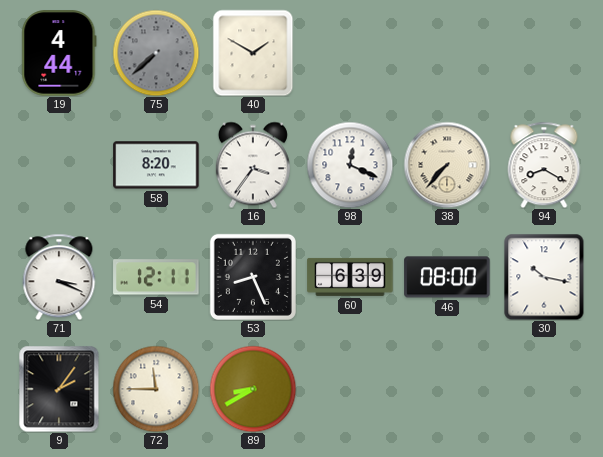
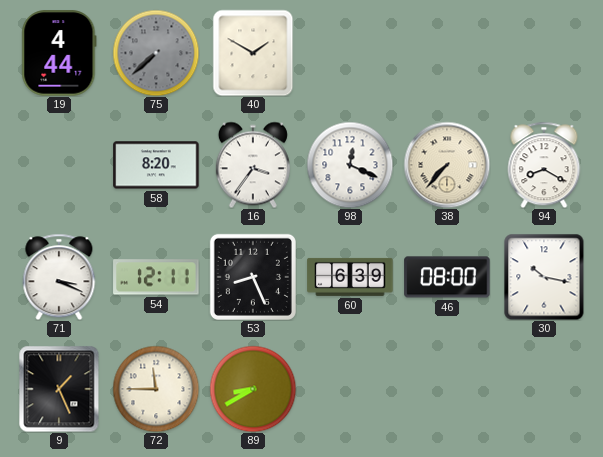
9: 2:06 -> 1:26 (59, 389)
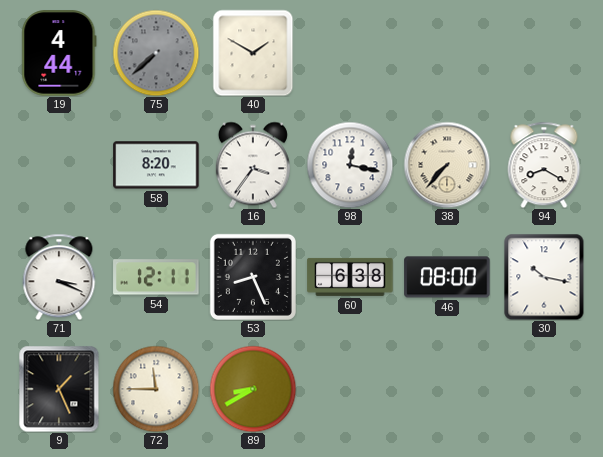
98: 12:19 -> 12:17 (350, 165)
60: 6:39 -> 6:38 (350, 277)
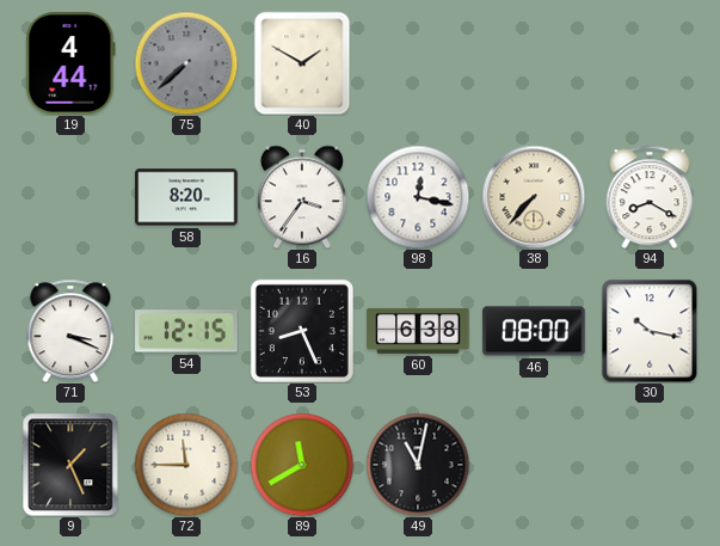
54: 12:11 -> 12:15 (186, 331)
89: 8:40 -> 11:40 (302, 465)
49: none -> 11:02 (418, 465)
